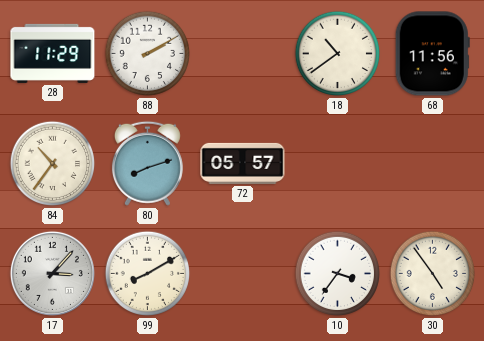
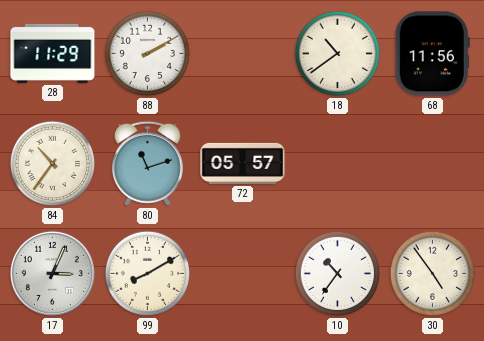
80: 8:12 -> 11:12 (147, 163)
17: 3:07 -> 3:04 (52, 273)
10: 3:36 -> 10:36 (338, 274)
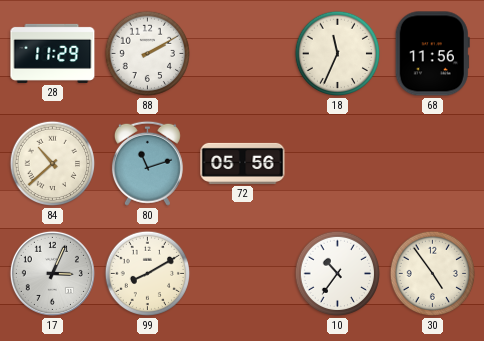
18: 10:39 -> 11:34 (338, 54)
84: 10:36 -> 10:38 (53, 164)
72: 05:57 -> 05:56 (243, 163)
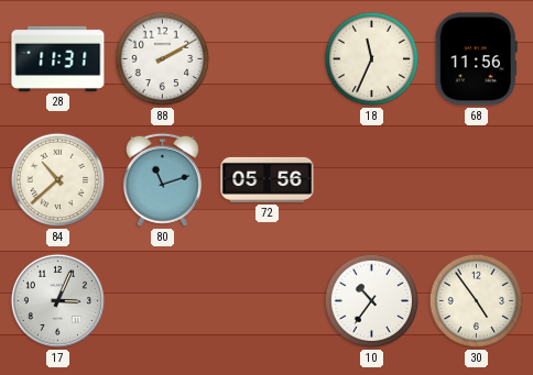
28: 11:29 -> 11:31 (58, 58)
99: 8:10 -> none (148, 274)
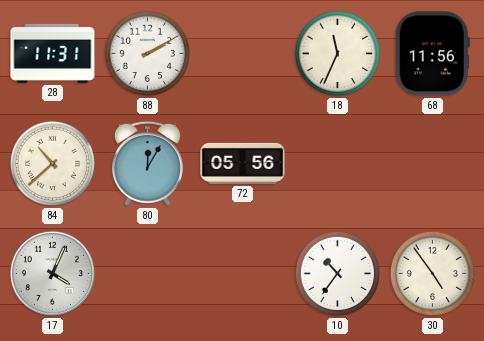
80: 11:12 -> 12:05 (147, 163)
17: 3:04 -> 4:04 (52, 273)
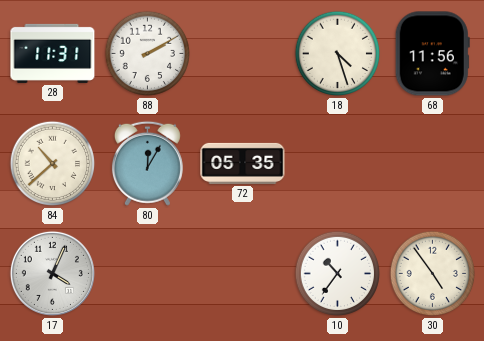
18: 11:34 -> 4:27 (338, 54)
72: 05:56 -> 05:35 (243, 163)
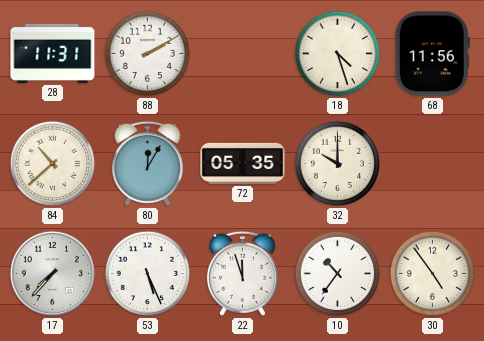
32: none -> 10:00 (338, 164)
17: 4:04 -> 7:37 (52, 273)
53: none -> 5:26 (148, 274)
22: none -> 11:57 (242, 273)
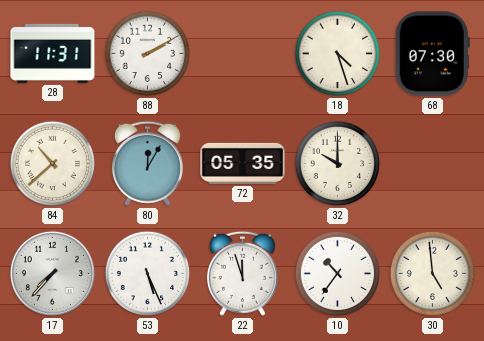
68: 11:56 -> 07:30 (432, 54)
30: 4:54 -> 4:59 (433, 274)
